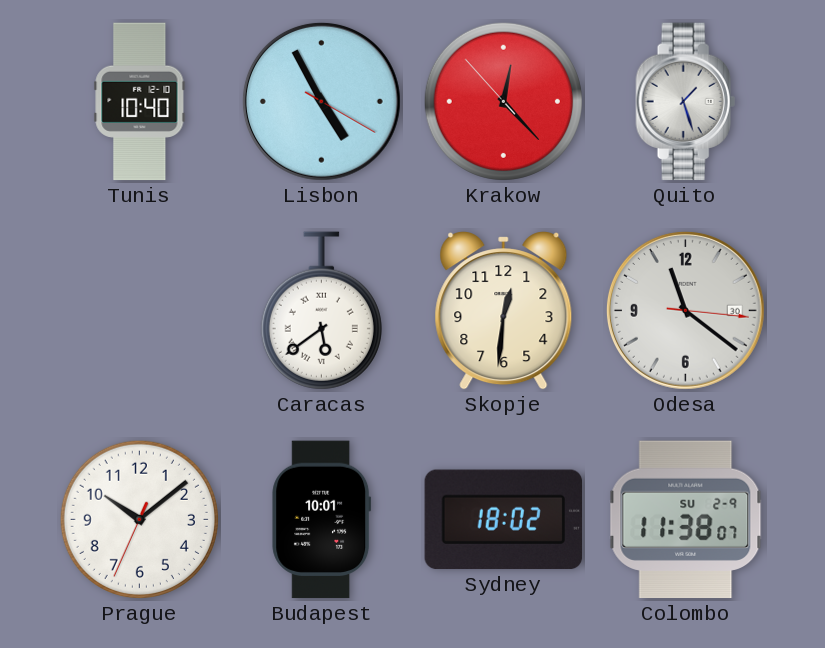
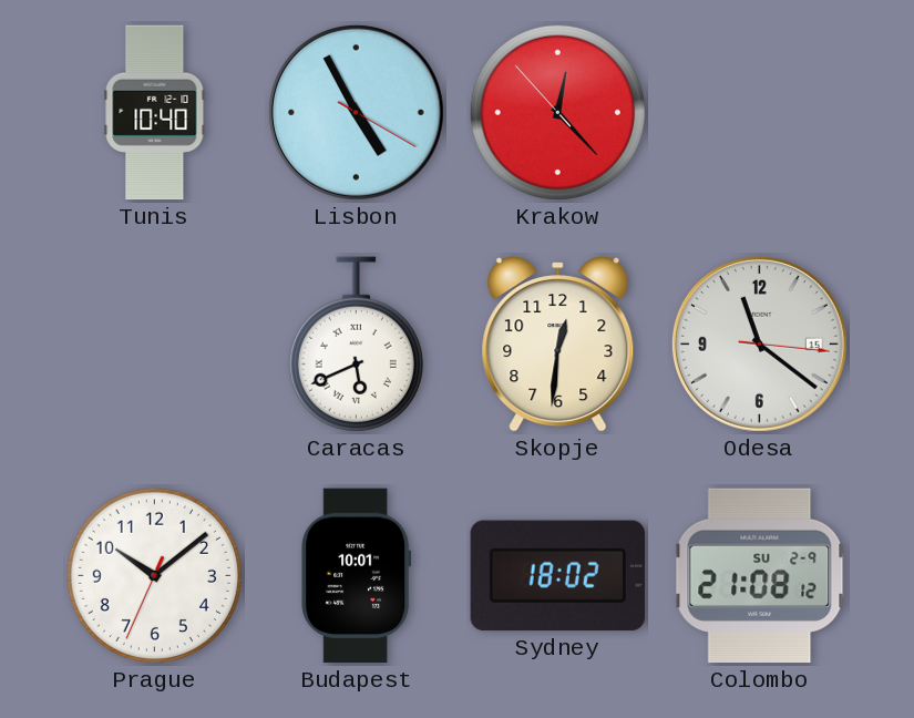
Quito: 1:27 -> none (686, 102)
Caracas: 5:39 -> 5:41 (356, 345)
Odesa date: 30 -> 15 (759, 343)
Colombo: 11:38 -> 21:08 (760, 576)
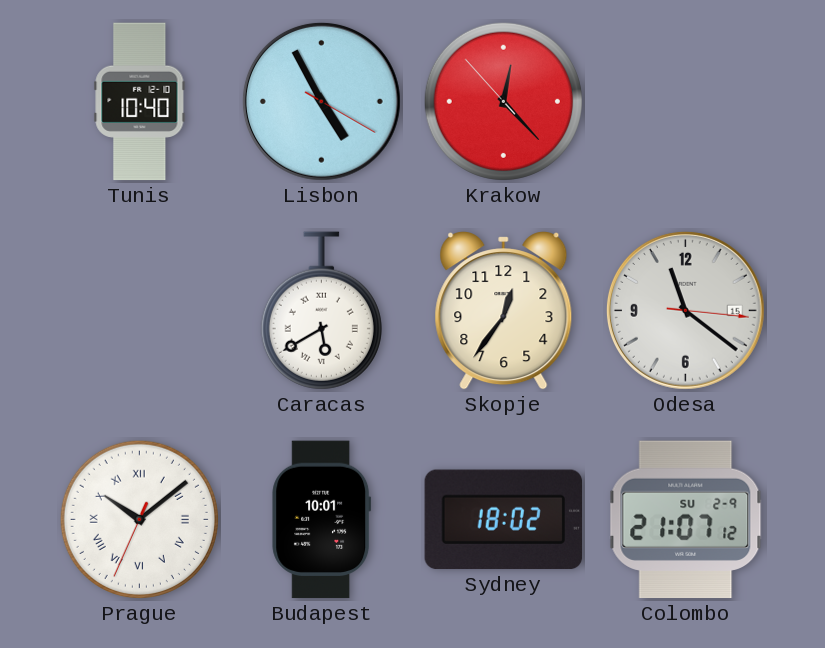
Caracas: 5:41 -> 5:40 (321, 311)
Skopje: 12:31 -> 12:36 (504, 311)
Prague numerals: Arabic -> Roman (139, 519)
Colombo: 21:08 -> 21:07 (686, 520)
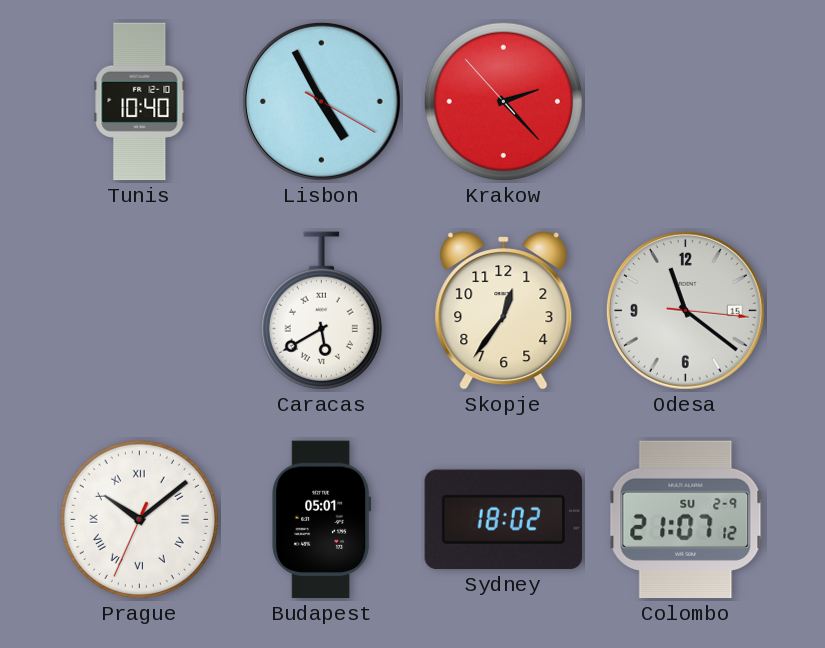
Krakow: 12:22 -> 2:22 (503, 101)
Budapest: 10:01 -> 05:01 (322, 520)
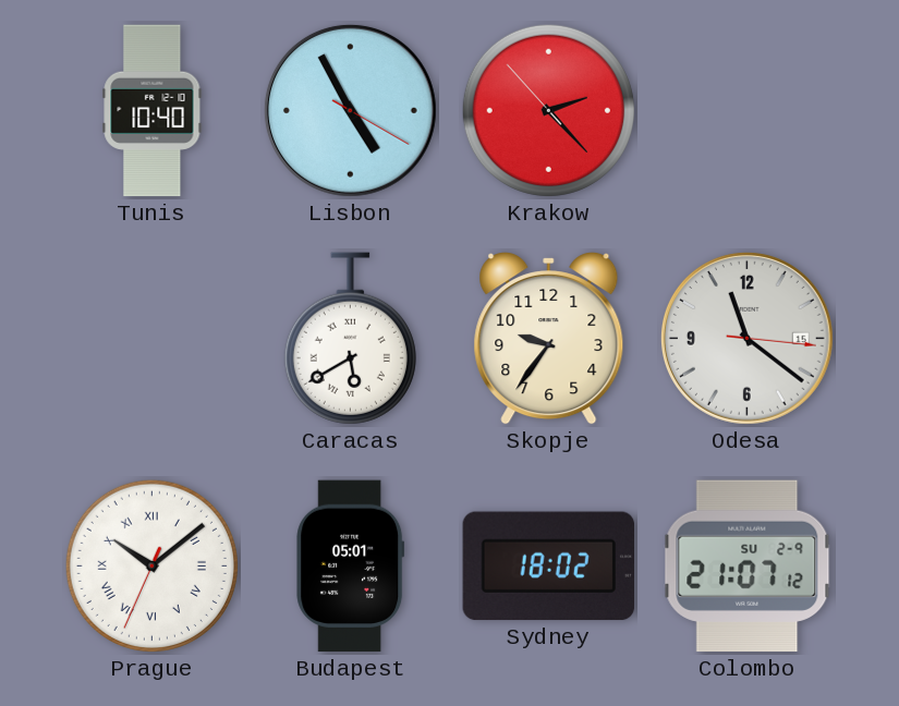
Skopje: 12:36 -> 9:36 (549, 339)
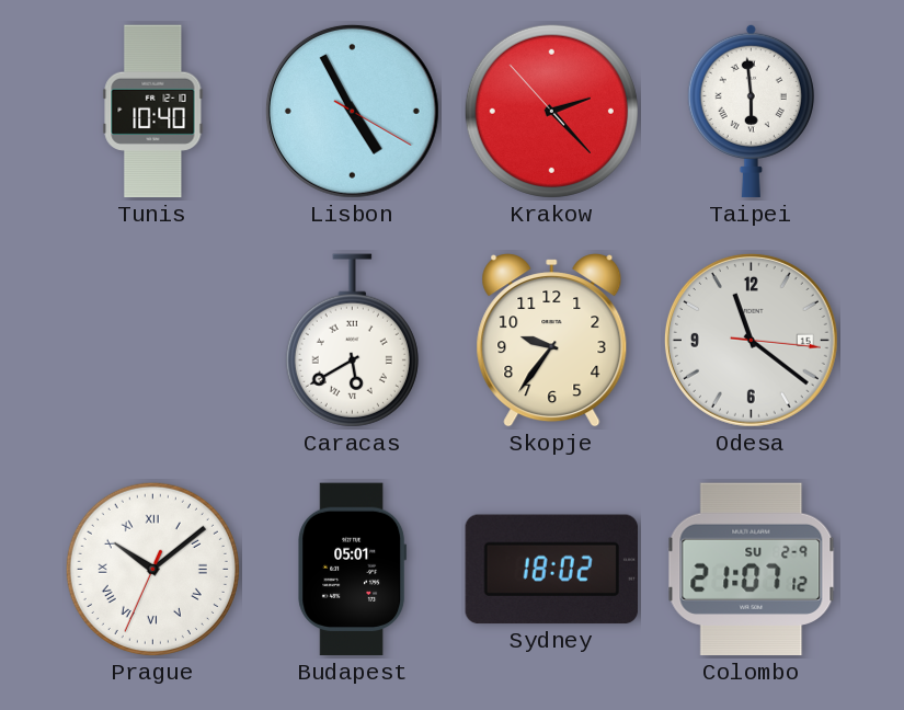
Taipei: none -> 5:59 (751, 111)
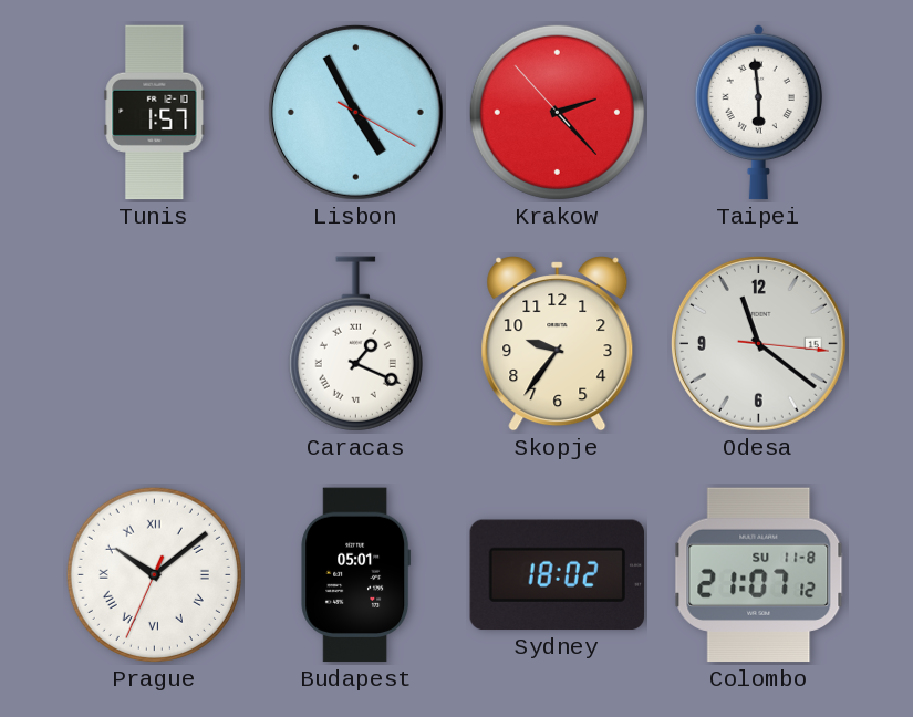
Tunis: 10:40 -> 1:57 (155, 113)
Caracas: 5:40 -> 1:19 (355, 344)
Colombo date: SU 2-9 -> SU 11-8 (759, 575)
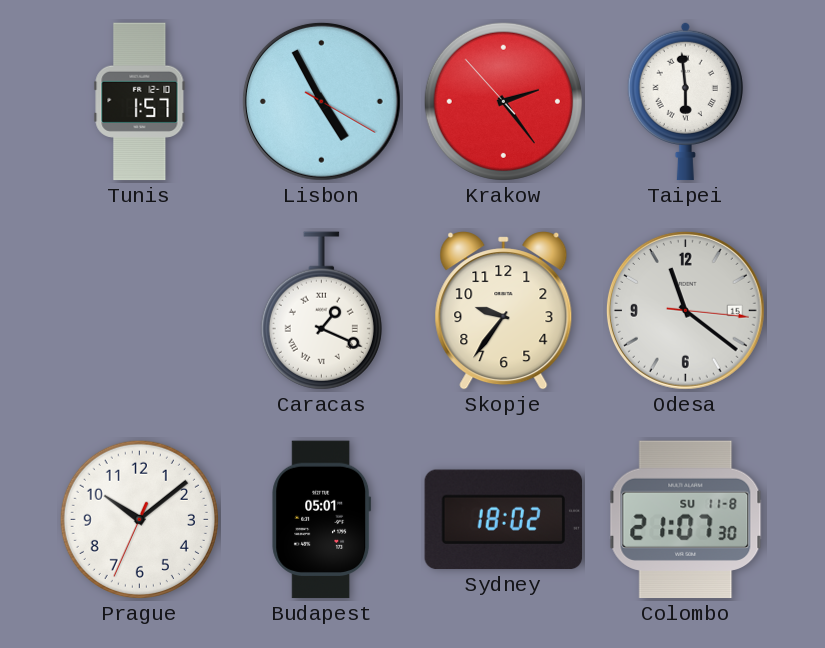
Krakow: 2:22 -> 2:23 (503, 101)
Prague numerals: Roman -> Arabic (139, 519)
Colombo: 21:07:12 -> 21:07:30 (686, 520)
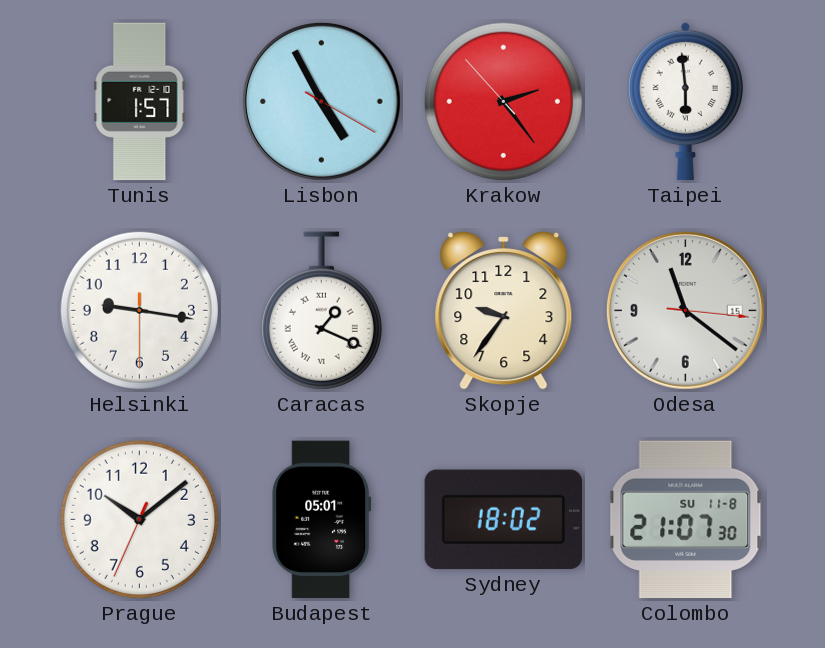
Helsinki: none -> 9:16 (139, 310)
